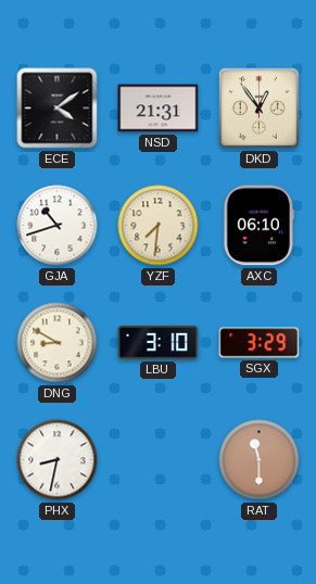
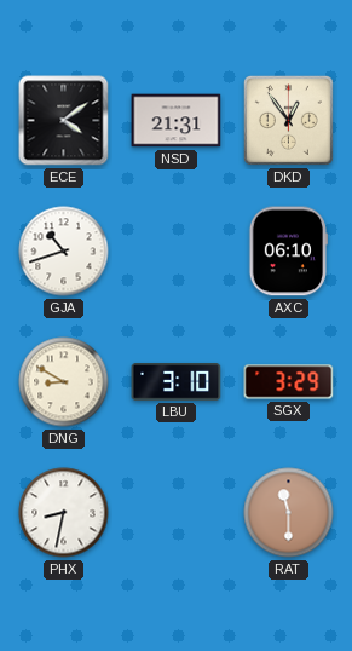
YZF: 7:31 -> none (159, 226)
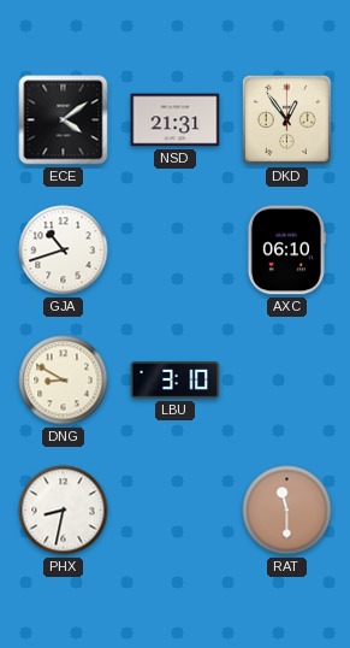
SGX: 3:29 -> none (289, 382)
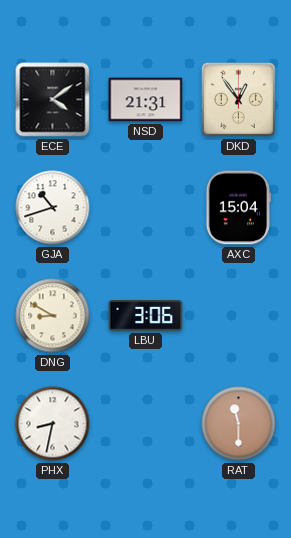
AXC: 06:10 -> 15:04 (238, 208)
LBU: 3:10 -> 3:06 (146, 316)
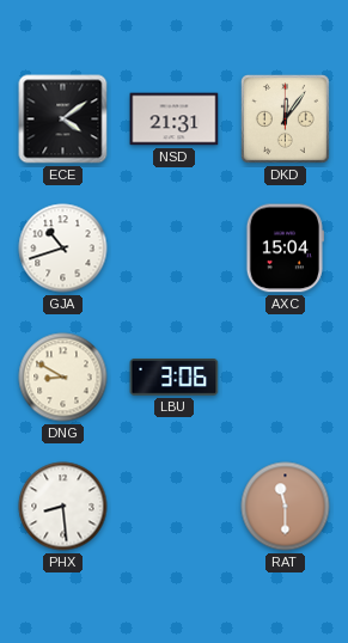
DKD: 12:54 -> 12:06 (285, 118)
PHX: 8:32 -> 8:29 (63, 507)
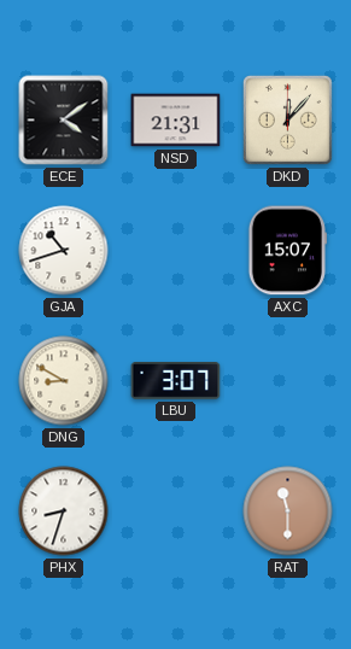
DKD: 12:06 -> 12:07 (287, 119)
AXC: 15:04 -> 15:07 (287, 251)
LBU: 3:06 -> 3:07 (176, 381)
PHX: 8:29 -> 8:33 (64, 511)
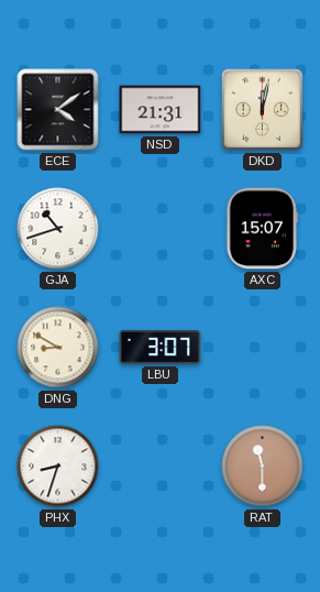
DKD: 12:07 -> 12:02 (262, 109)
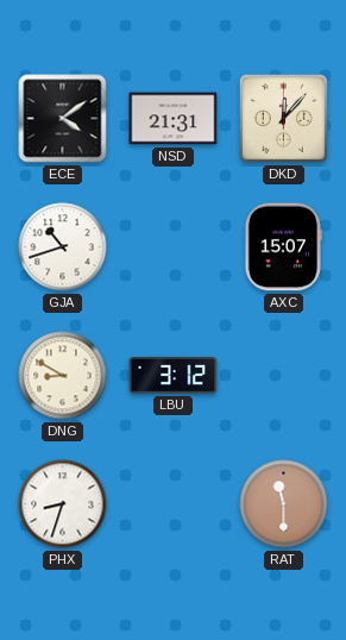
DKD: 12:02 -> 12:07 (283, 118)
LBU: 3:07 -> 3:12 (174, 376)
